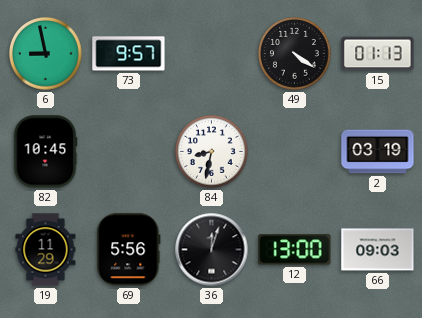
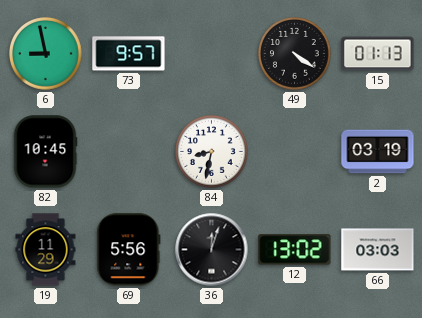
12: 13:00 -> 13:02 (295, 250)
66: 09:03 -> 03:03 (378, 250)
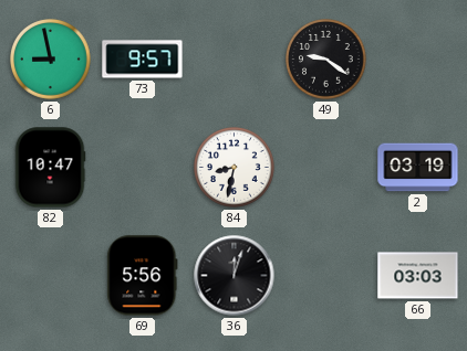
49: 4:21 -> 9:21 (326, 60)
15: 01:13 -> none (378, 54)
82: 10:45 -> 10:47 (50, 168)
19: 11:29 -> none (46, 250)
12: 13:02 -> none (295, 250)
